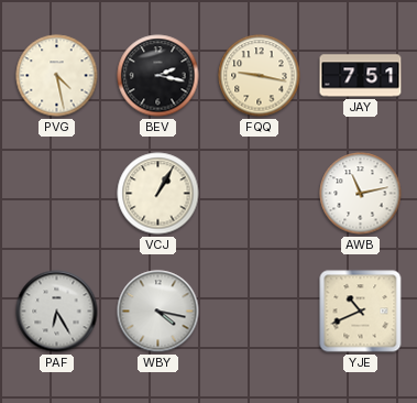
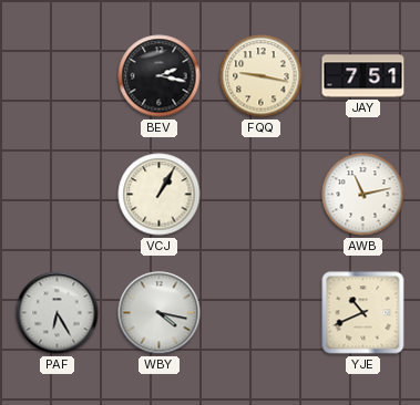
PVG: 4:28 -> none (57, 76)
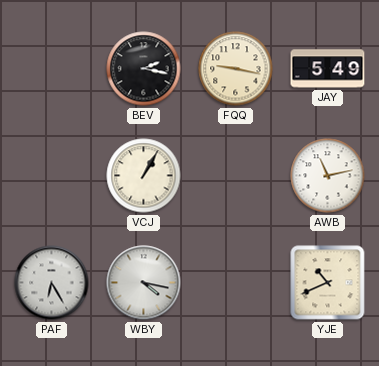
JAY: 7:51 -> 5:49 (328, 69)
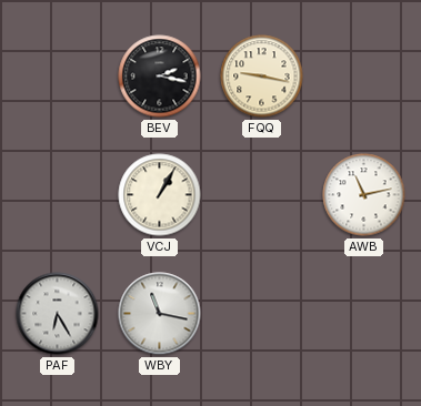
JAY: 5:49 -> none (328, 69)
WBY: 4:17 -> 11:17 (160, 314)
YJE: 10:41 -> none (328, 283)
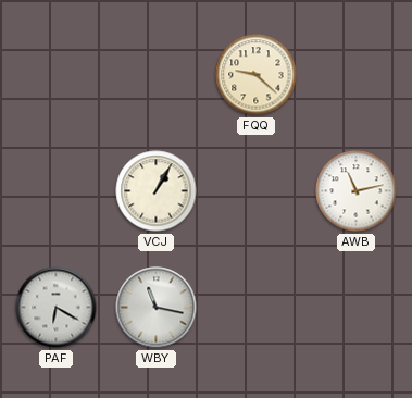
BEV: 2:17 -> none (160, 77)
FQQ: 9:17 -> 9:22 (257, 75)
PAF: 6:25 -> 6:20 (57, 308)
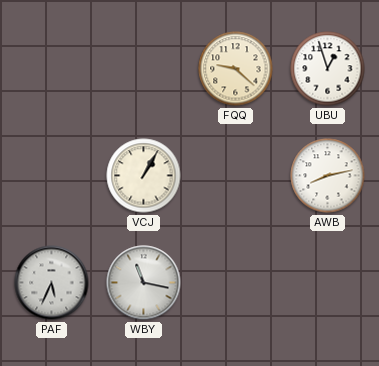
UBU: none -> 12:57 (328, 69)
AWB: 11:13 -> 8:13 (328, 176)
PAF: 6:20 -> 5:34 (52, 283)
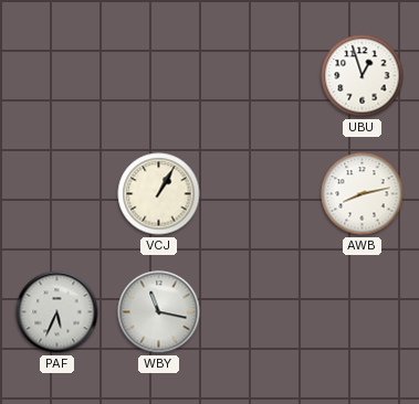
FQQ: 9:22 -> none (236, 69)
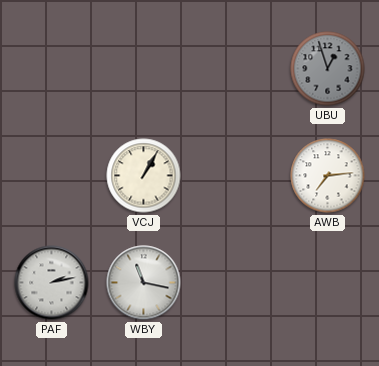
UBU dial: white -> grey (328, 69)
AWB: 8:13 -> 7:14 (328, 176)
PAF: 5:34 -> 2:13 (52, 283)
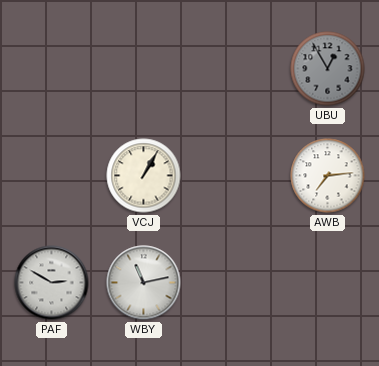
UBU: 12:57 -> 12:55 (328, 69)
PAF: 2:13 -> 2:50 (52, 283)
WBY: 11:17 -> 11:13 (144, 283)
